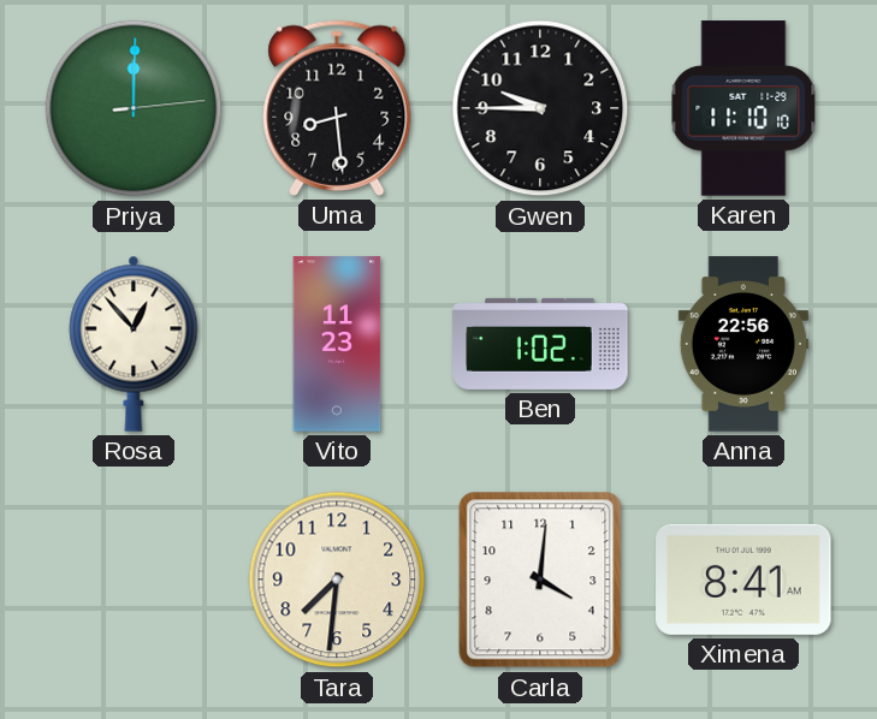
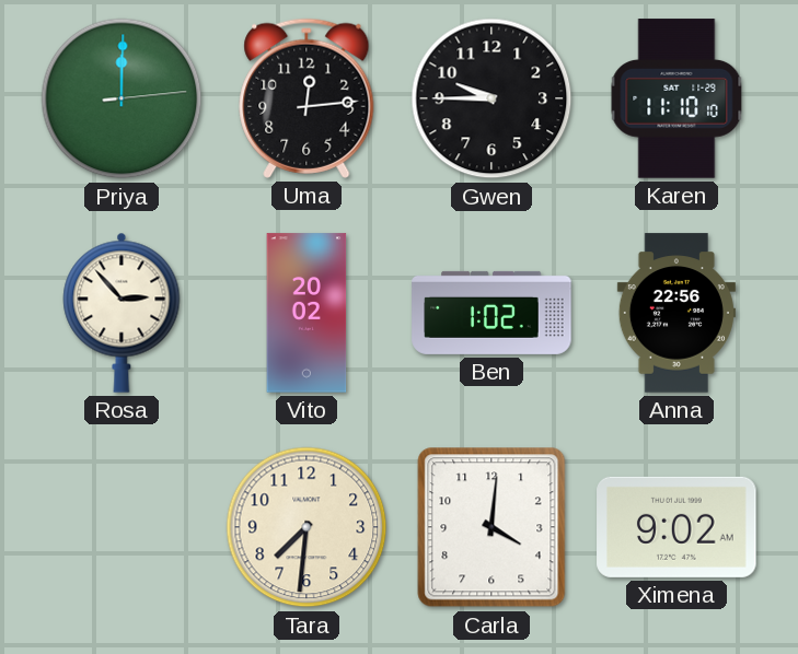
Uma: 8:29 -> 12:14 (307, 98)
Rosa: 12:53 -> 2:53 (122, 313)
Vito: 11:23 -> 20:02 (307, 313)
Ximena: 8:41 -> 9:02 (676, 527)
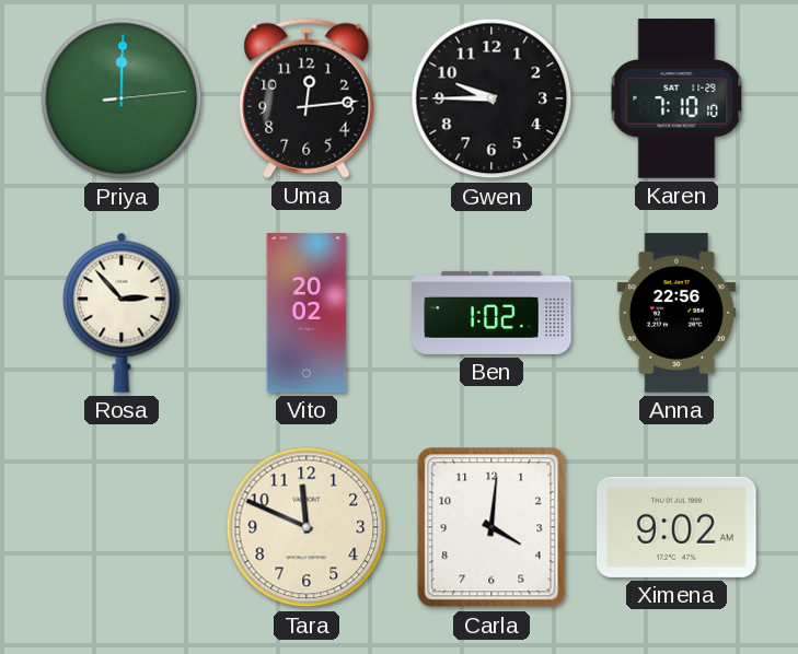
Karen: 11:10 -> 7:10 (676, 98)
Tara: 7:31 -> 11:49 (307, 527)
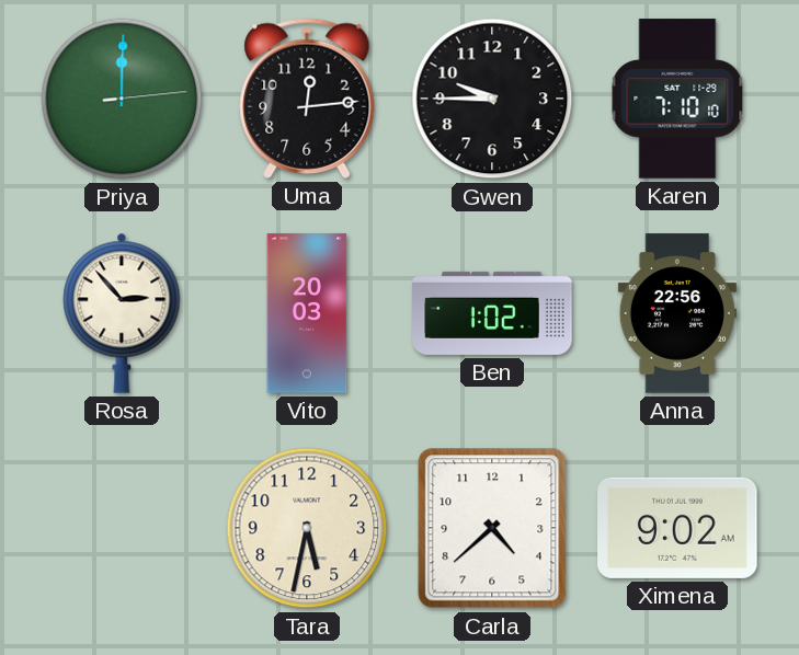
Vito: 20:02 -> 20:03 (307, 313)
Tara: 11:49 -> 5:32 (307, 528)
Carla: 4:01 -> 4:38 (492, 528)
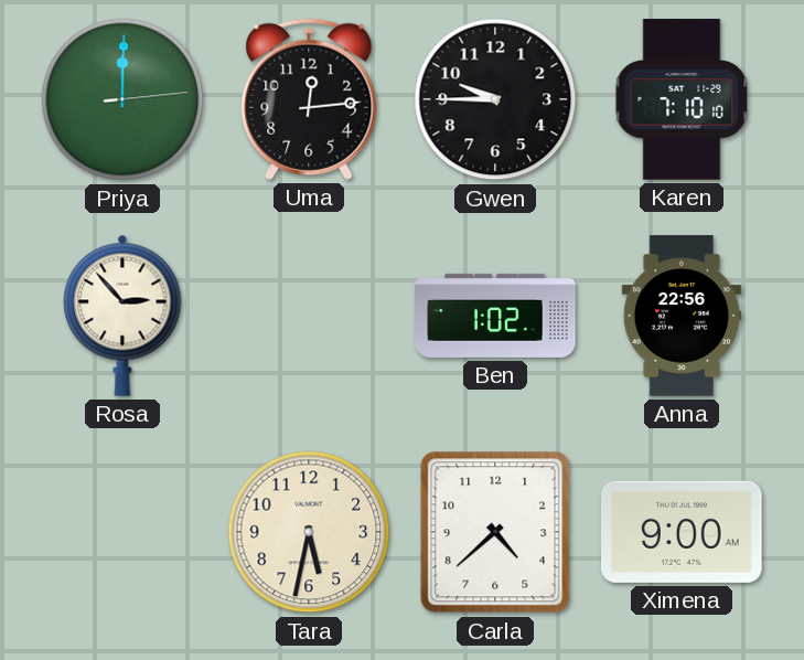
Vito: 20:03 -> none (307, 313)
Ximena: 9:02 -> 9:00 (682, 532)
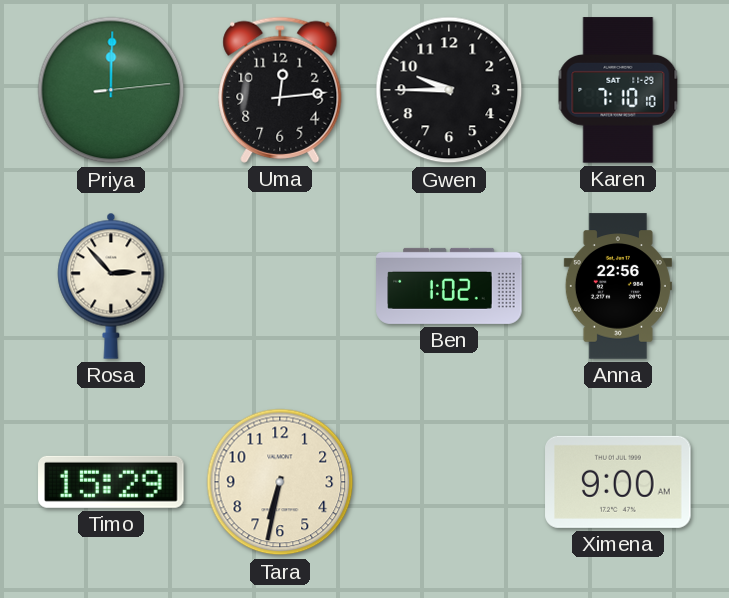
Timo: none -> 15:29 (111, 482)
Tara: 5:32 -> 6:32 (280, 482)
Carla: 4:38 -> none (495, 532)
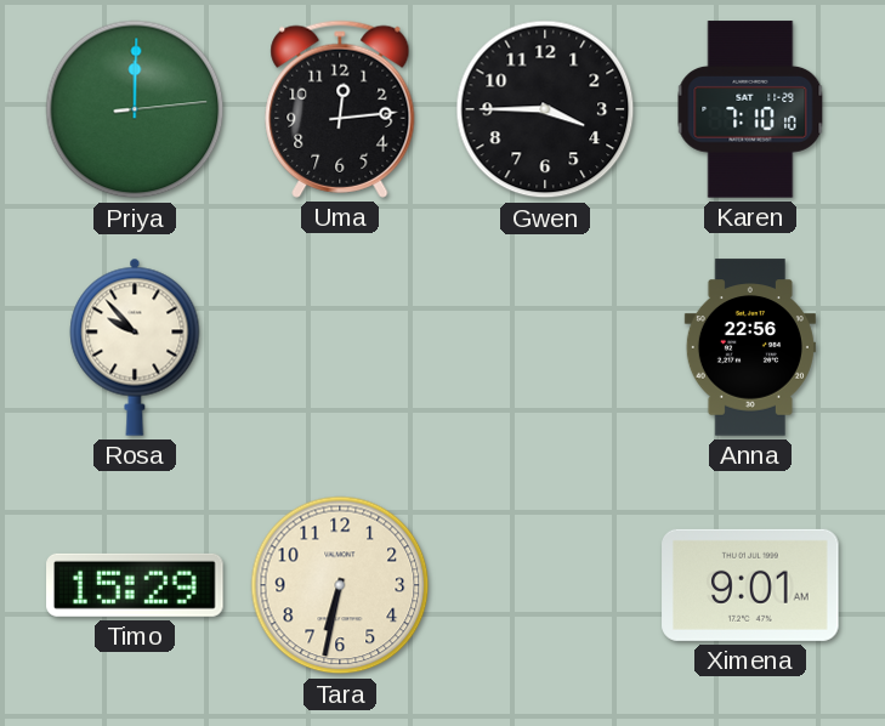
Gwen: 9:45 -> 3:45 (545, 109)
Rosa: 2:53 -> 9:53 (135, 347)
Ben: 1:02 -> none (449, 286)
Ximena: 9:00 -> 9:01 (750, 585)
